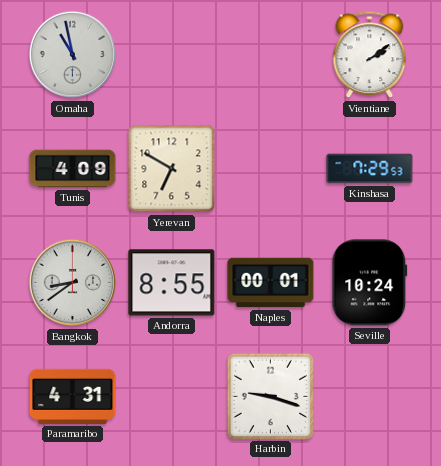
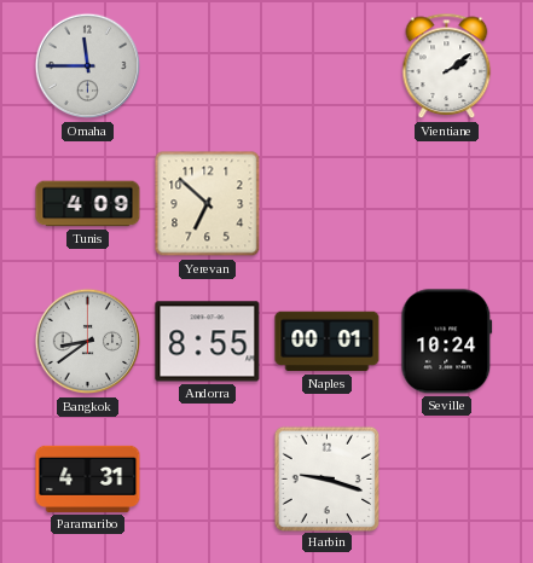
Omaha: 10:58 -> 11:45 (88, 66)
Yerevan: 6:50 -> 6:52 (208, 204)
Kinshasa: 7:29 -> none (370, 169)
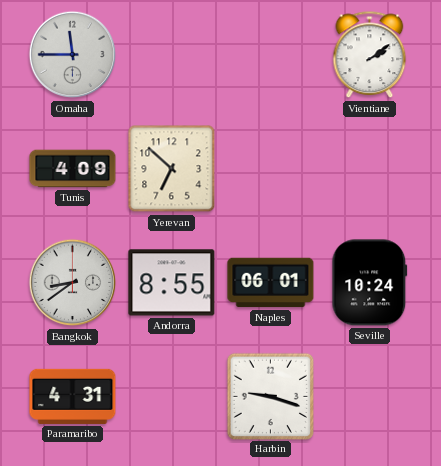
Naples: 00:01 -> 06:01 (271, 283)
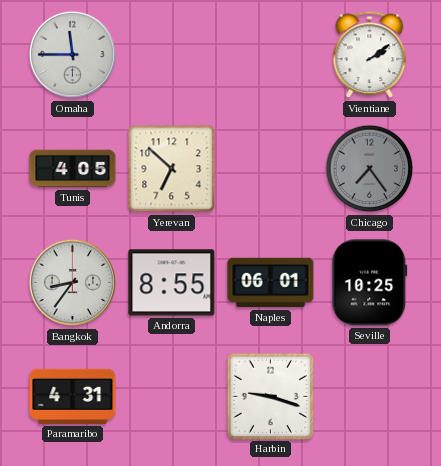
Tunis: 4:09 -> 4:05 (73, 169)
Chicago: none -> 7:24 (370, 169)
Bangkok: 8:39 -> 8:36 (73, 283)
Seville: 10:24 -> 10:25 (370, 283)
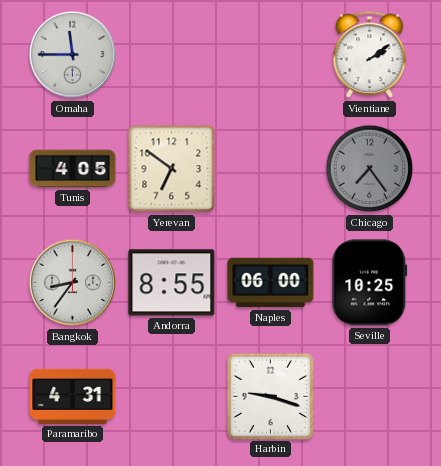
Yerevan: 6:52 -> 6:51 (172, 169)
Naples: 06:01 -> 06:00 (271, 283)
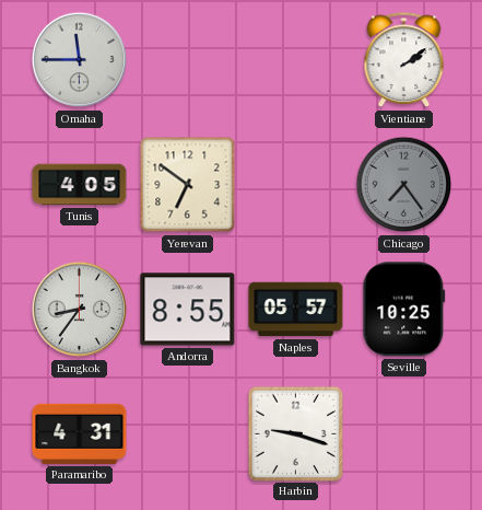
Naples: 06:00 -> 05:57 (296, 310)
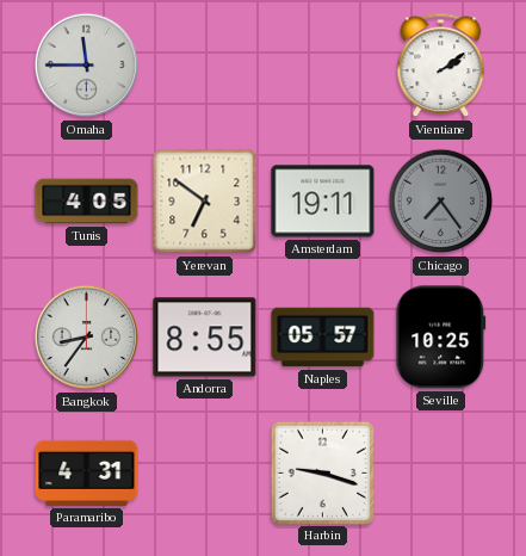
Amsterdam: none -> 19:11 (323, 202)
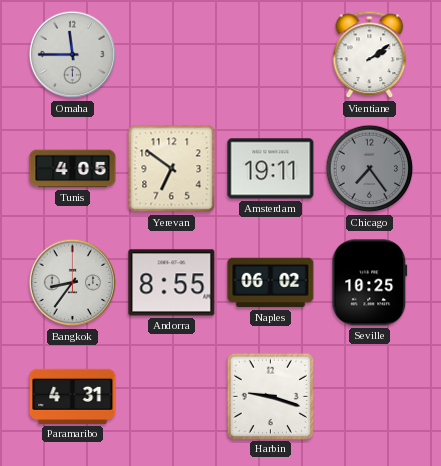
Naples: 05:57 -> 06:02 (271, 283)
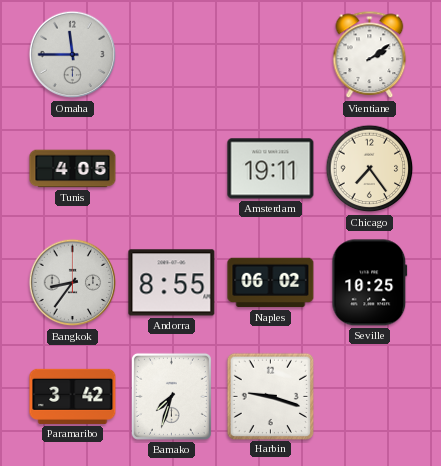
Yerevan: 6:51 -> none (172, 169)
Chicago dial: grey -> cream (370, 169)
Paramaribo: 4:31 -> 3:42 (73, 396)
Bamako: none -> 7:33 (171, 396)
